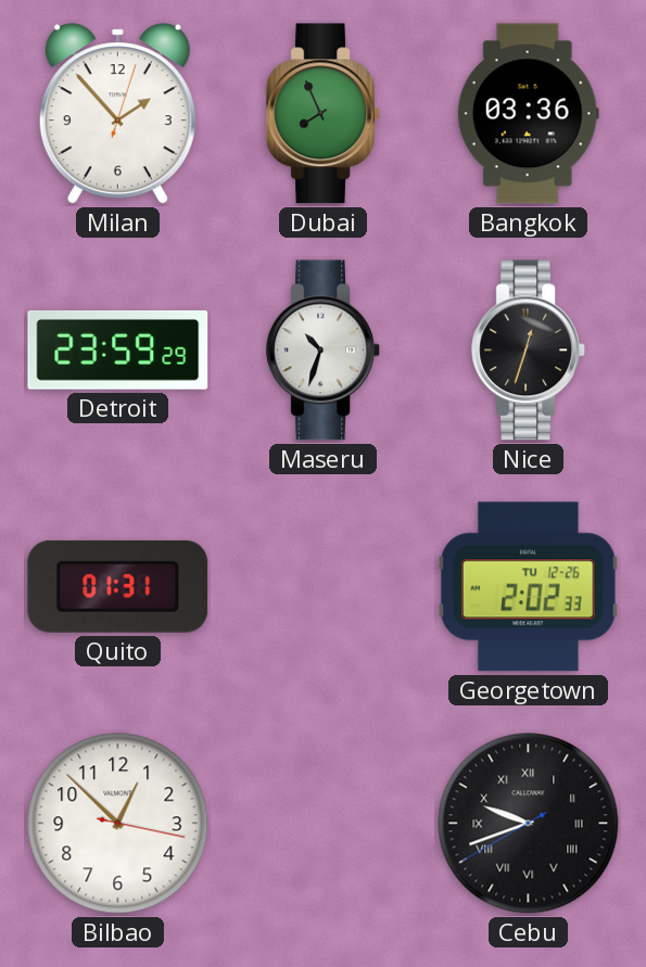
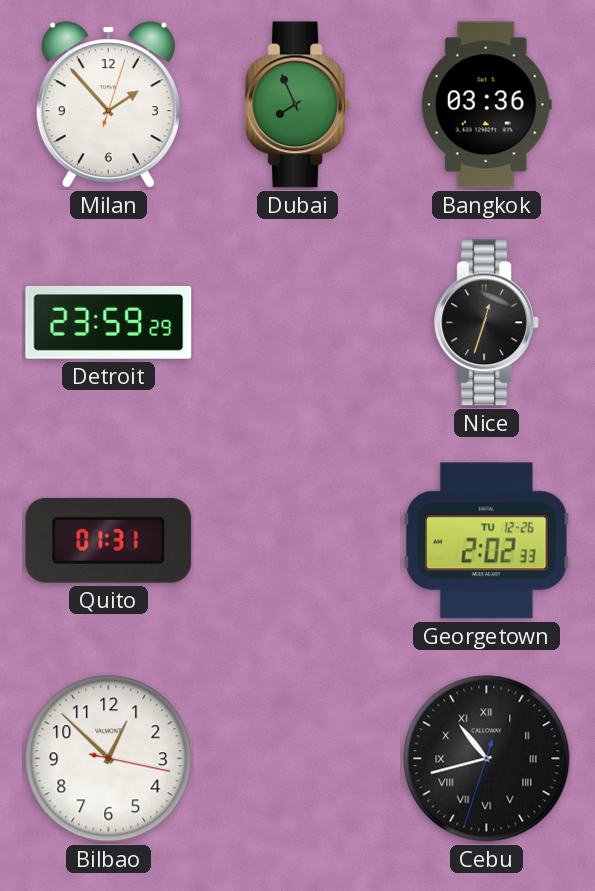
Maseru: 10:33 -> none (324, 351)
Cebu: 9:41 -> 10:42 (487, 759)
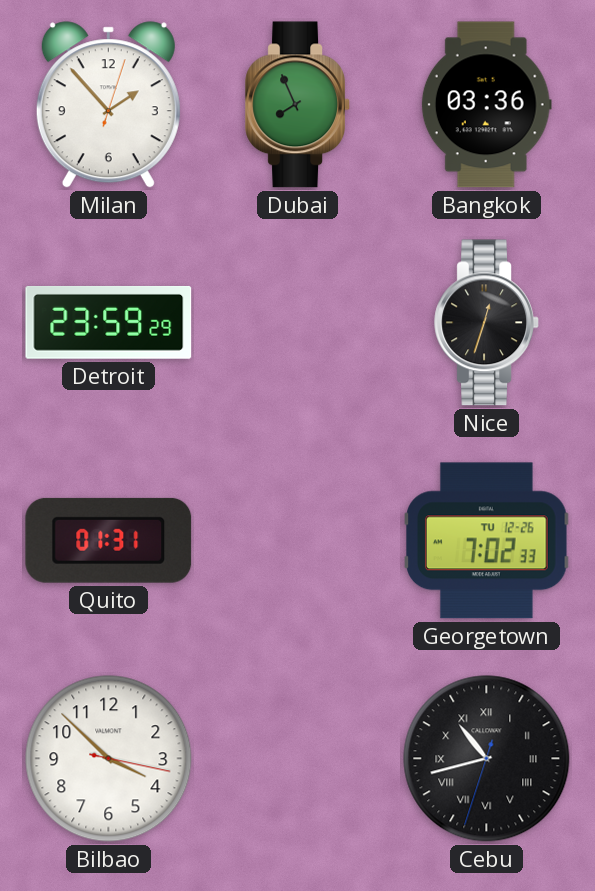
Georgetown: 2:02 -> 7:02 (487, 541)
Bilbao: 12:52 -> 3:52 (109, 759)
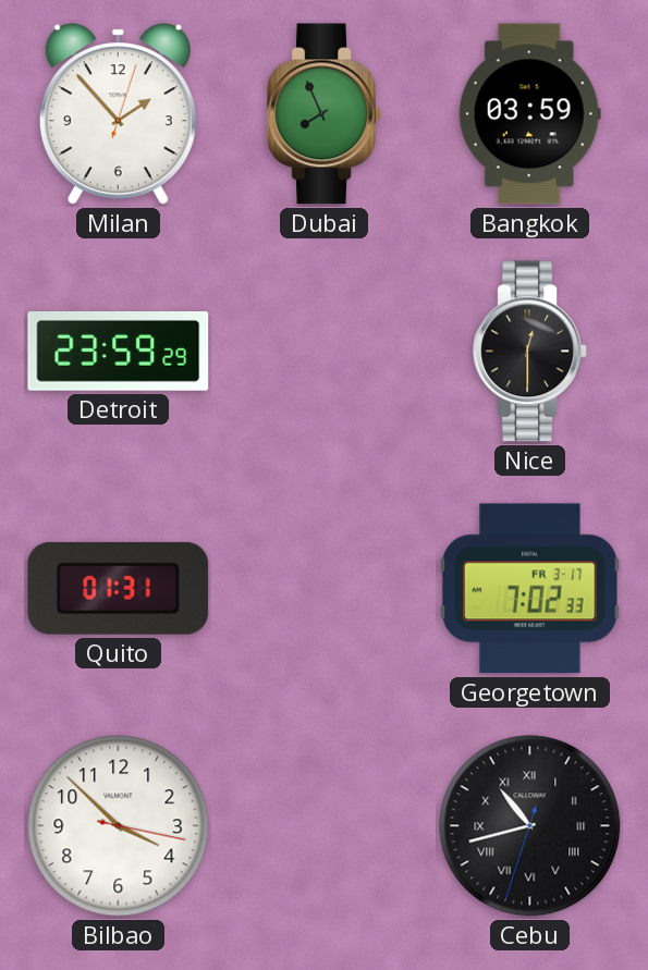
Bangkok: 03:36 -> 03:59 (529, 114)
Nice: 12:33 -> 12:30 (530, 352)
Georgetown date: TU 12-26 -> FR 3-17 (530, 589)
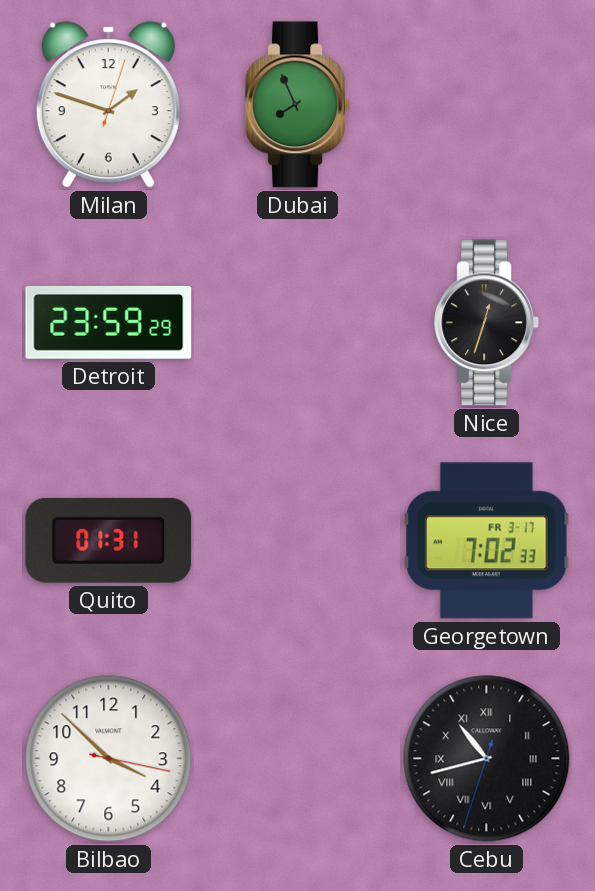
Milan: 1:53 -> 1:48 (108, 105)
Bangkok: 03:59 -> none (529, 114)
Nice: 12:30 -> 12:33 (487, 323)
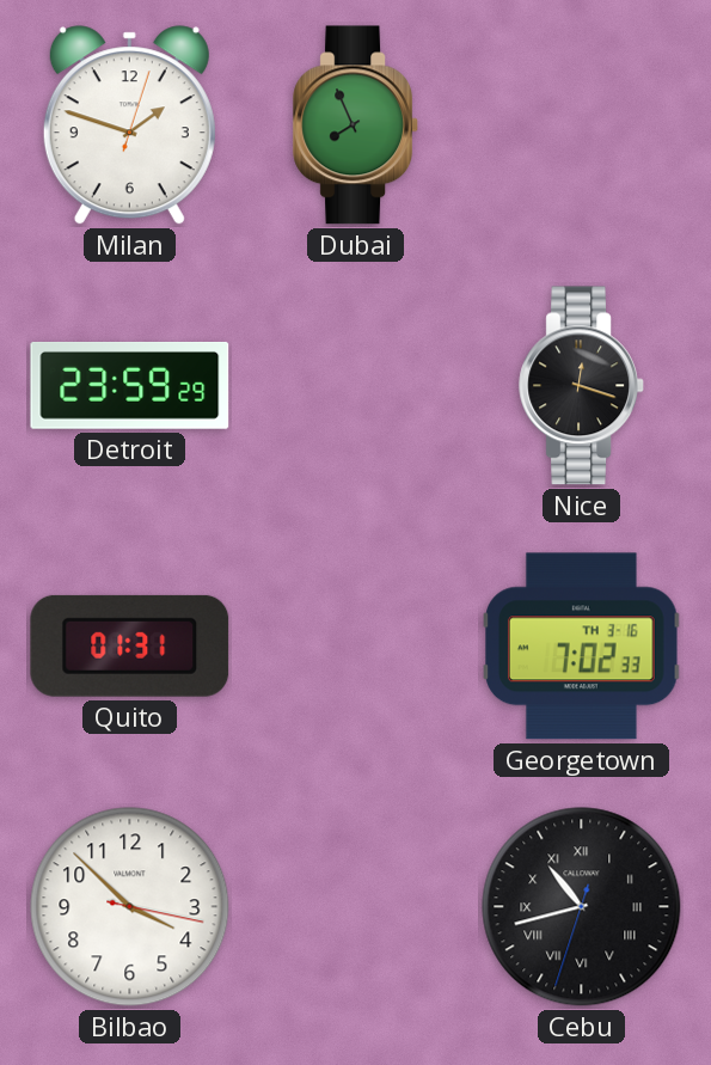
Nice: 12:33 -> 12:18 (582, 386)
Georgetown date: FR 3-17 -> TH 3-16 (582, 647)
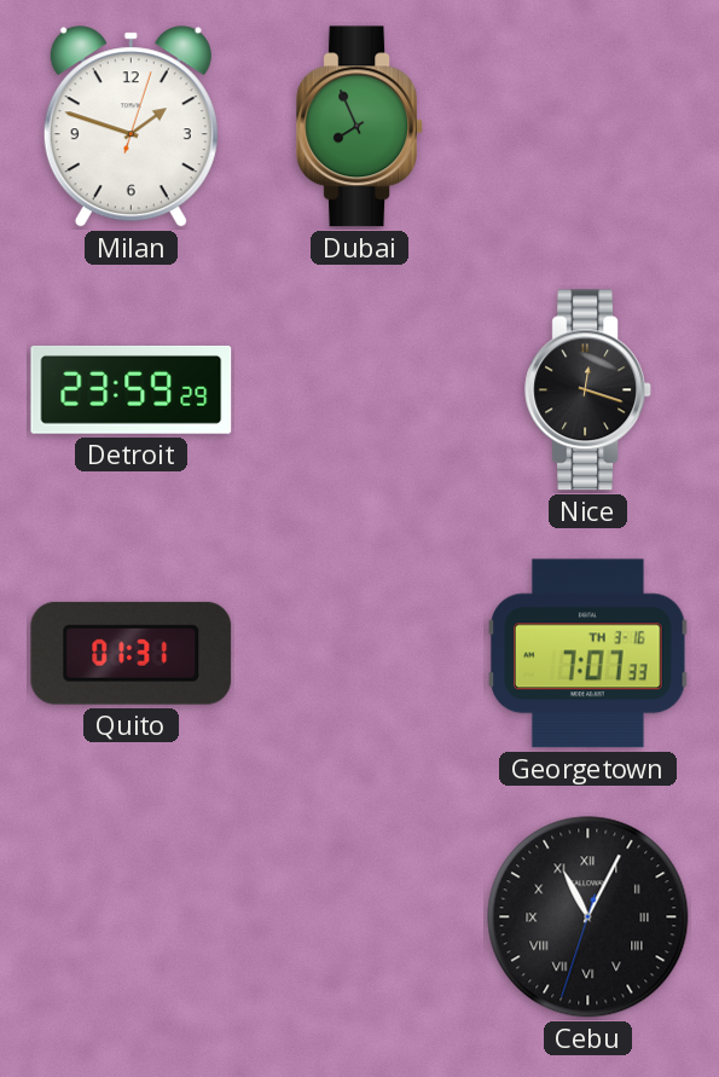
Georgetown: 7:02 -> 7:07 (588, 654)
Bilbao: 3:52 -> none (130, 907)
Cebu: 10:42 -> 11:04 (588, 917)
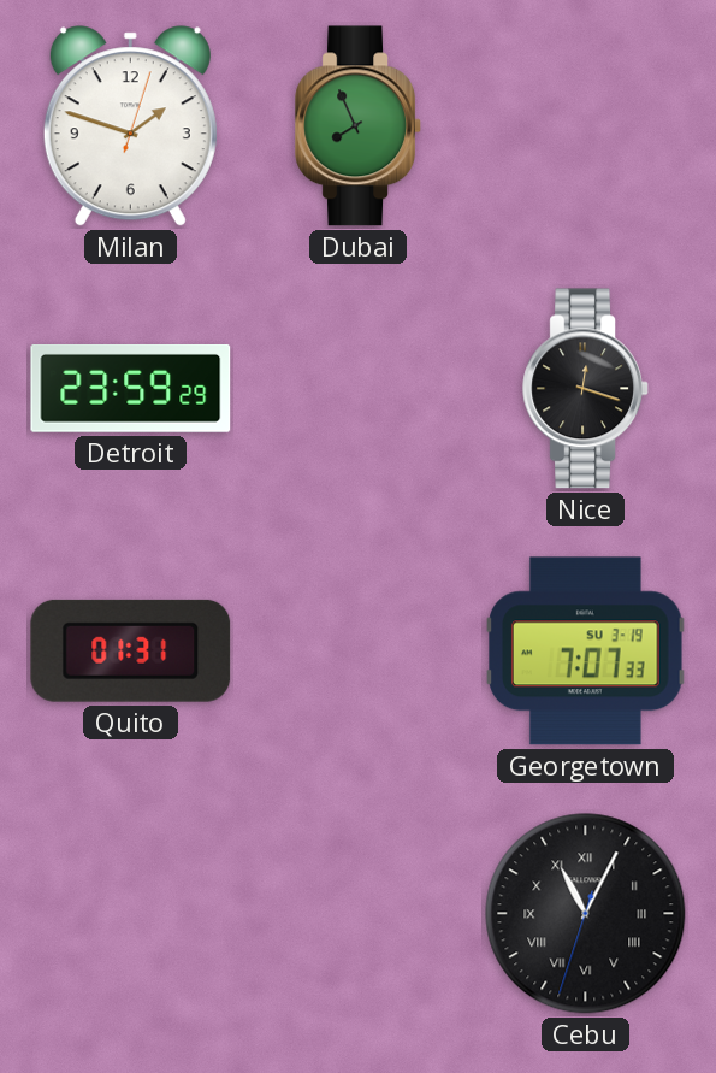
Georgetown date: TH 3-16 -> SU 3-19 (586, 652)
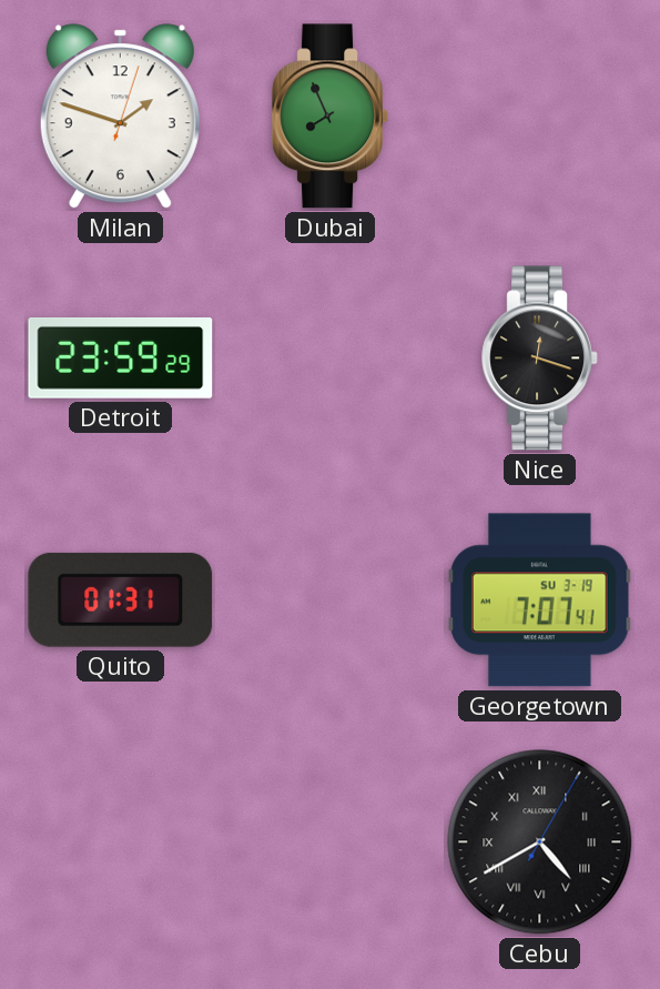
Georgetown: 7:07:33 -> 7:07:41 (540, 601)
Cebu: 11:04 -> 4:40 (540, 842)
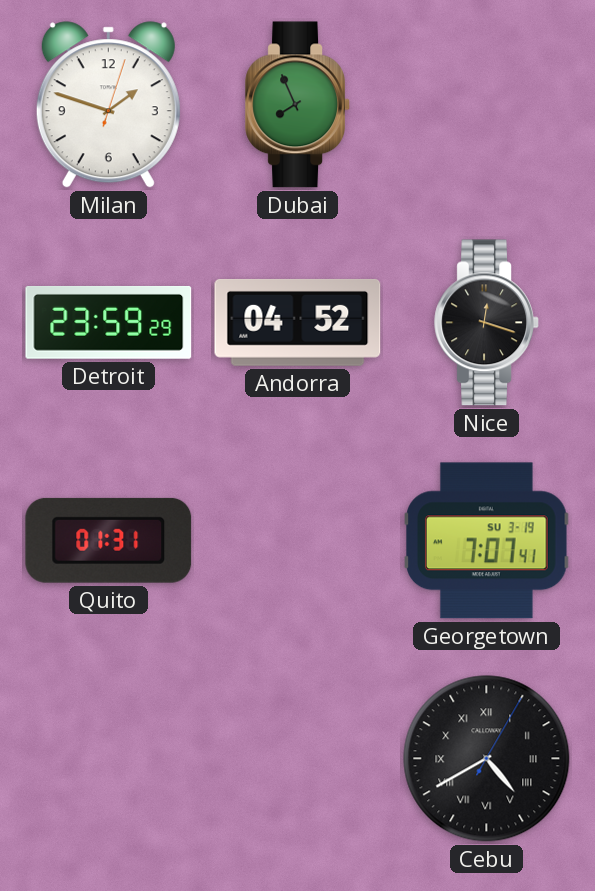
Andorra: none -> 04:52 (298, 322)
